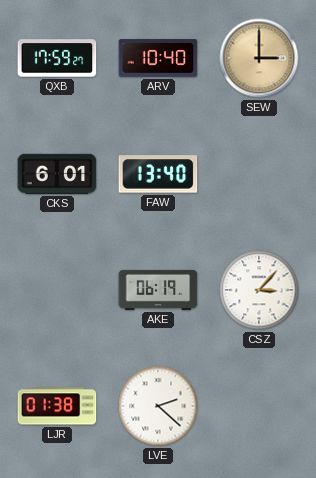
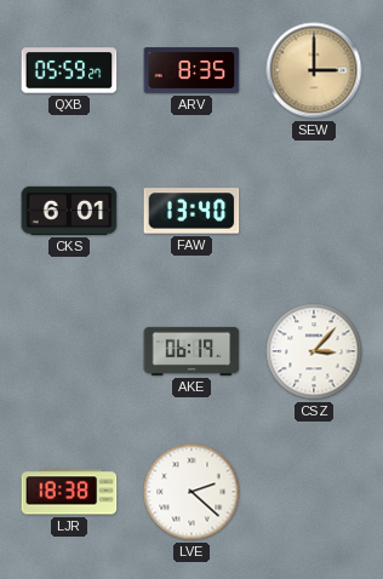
QXB: 17:59 -> 05:59 (69, 70)
ARV: 10:40 -> 8:35 (191, 70)
LJR: 01:38 -> 18:38 (69, 492)
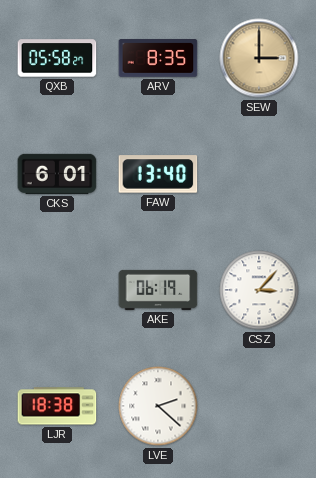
QXB: 05:59 -> 05:58 (57, 58)
